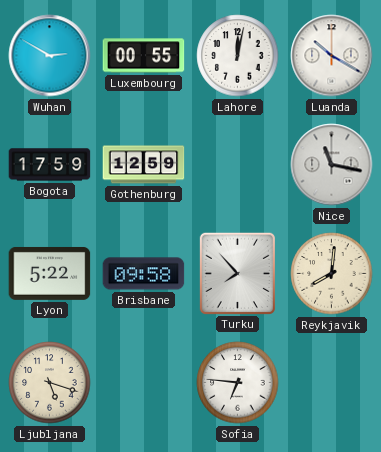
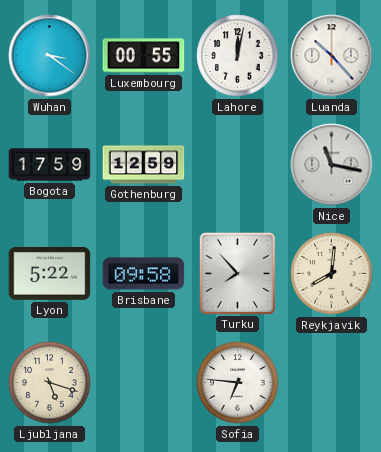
Wuhan: 2:50 -> 3:21 (50, 56)
Luanda: 10:20 -> 10:23 (332, 56)
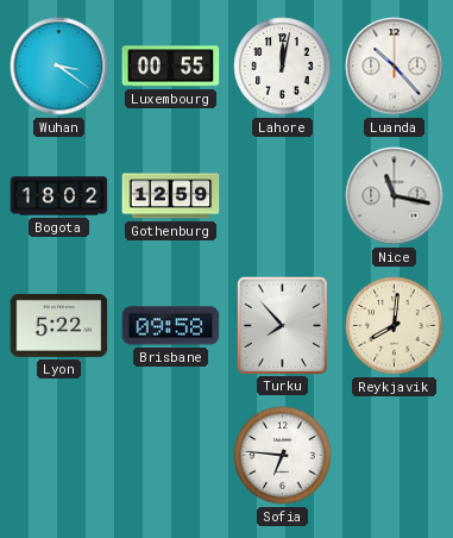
Bogota: 17:59 -> 18:02 (59, 196)
Ljubljana: 5:18 -> none (50, 383)
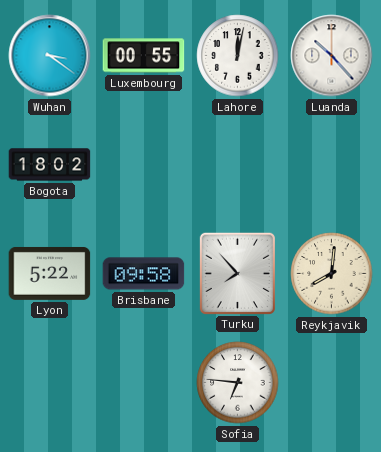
Gothenburg: 12:59 -> none (171, 196)
Nice: 11:17 -> none (395, 196)
